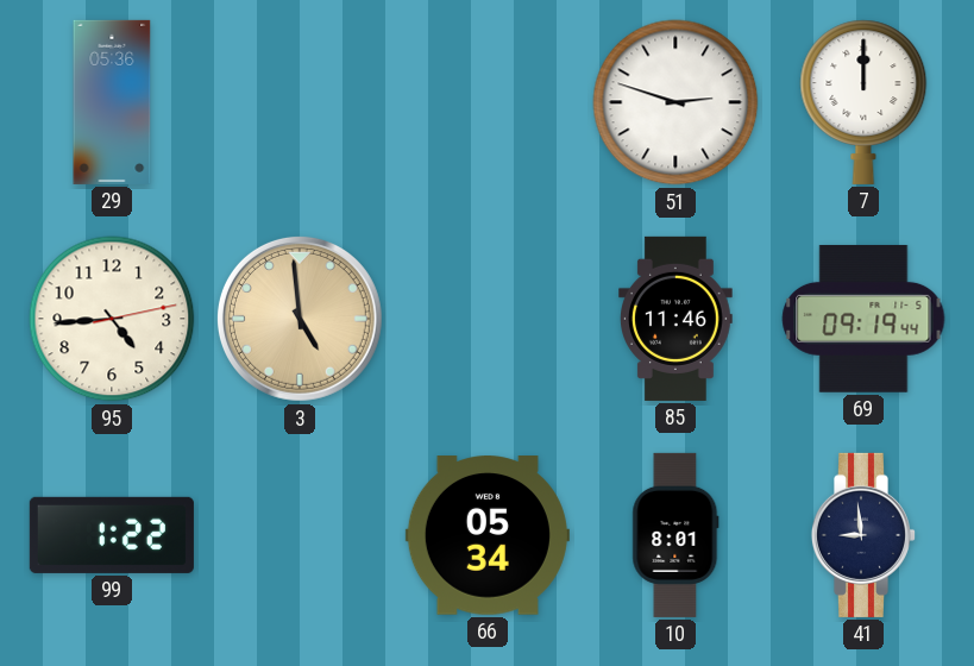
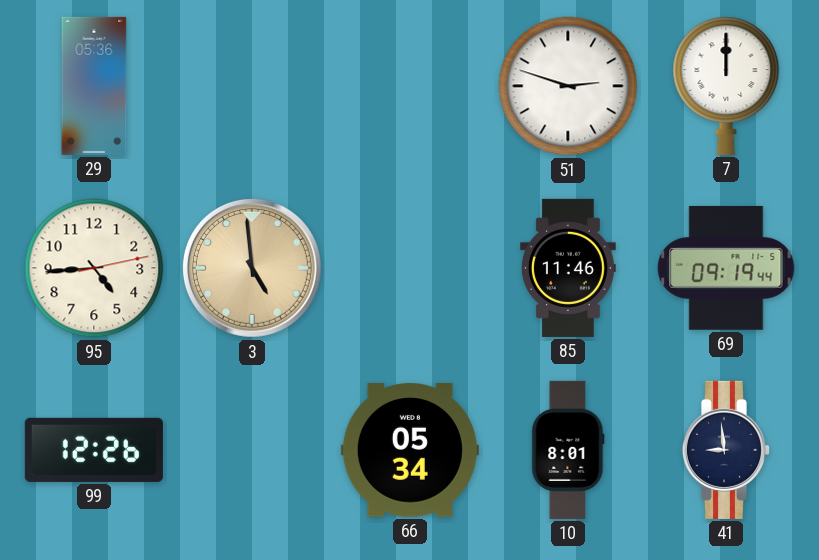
99: 1:22 -> 12:26 (94, 450)
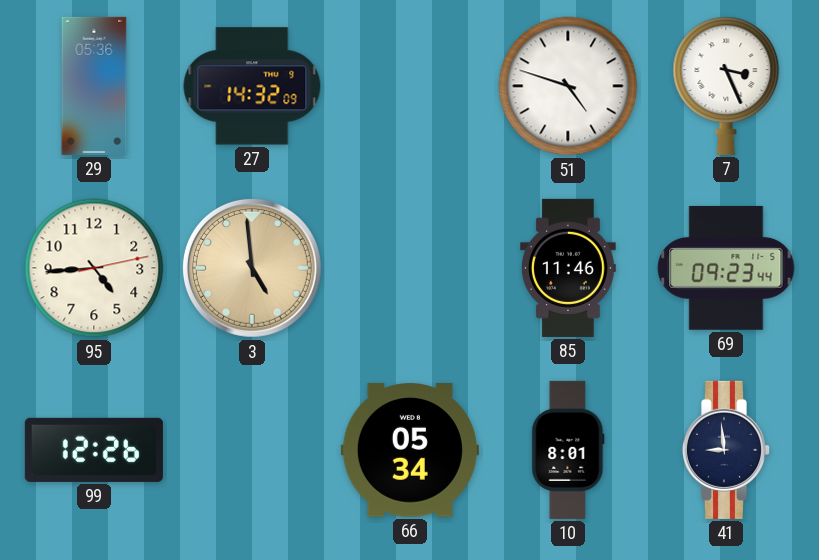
27: none -> 14:32 (252, 86)
51: 2:48 -> 4:48 (568, 86)
7: 12:00 -> 3:26 (726, 86)
69: 09:19 -> 09:23 (726, 268)
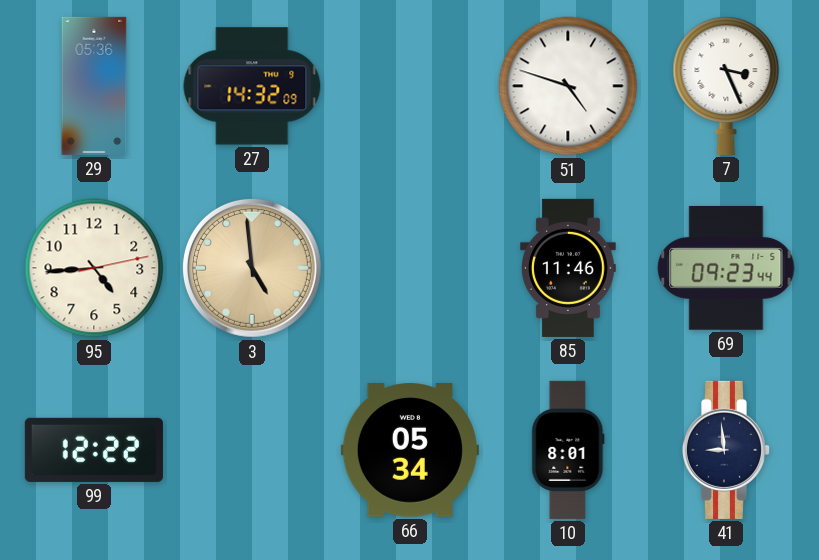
99: 12:26 -> 12:22 (94, 450)
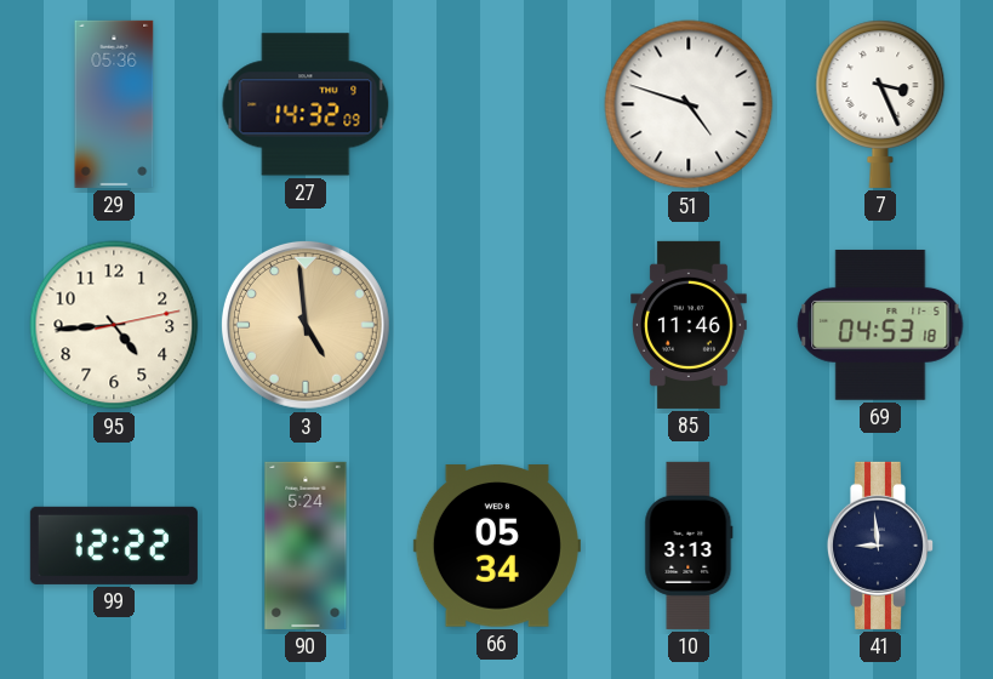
69: 09:23 -> 04:53 (880, 325)
90: none -> 5:24 (306, 546)
10: 8:01 -> 3:13 (689, 546)
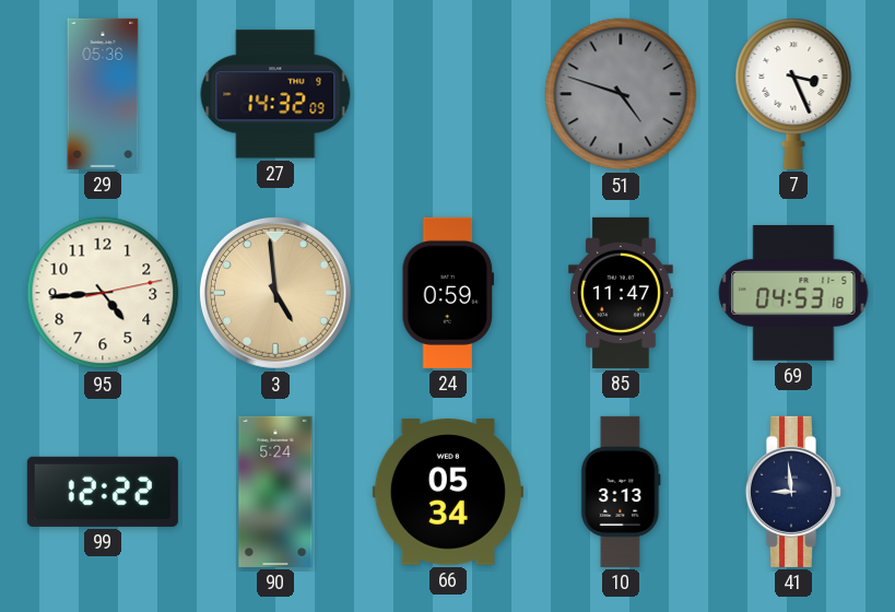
51 dial: white -> grey (621, 94)
24: none -> 0:59 (448, 293)
85: 11:46 -> 11:47 (621, 293)
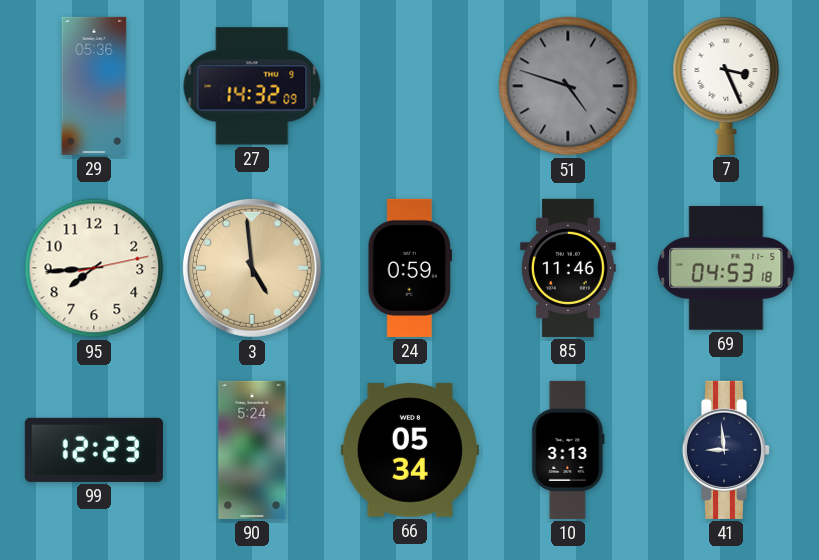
95: 4:44 -> 7:44 (94, 268)
85: 11:47 -> 11:46 (568, 268)
99: 12:22 -> 12:23 (94, 450)
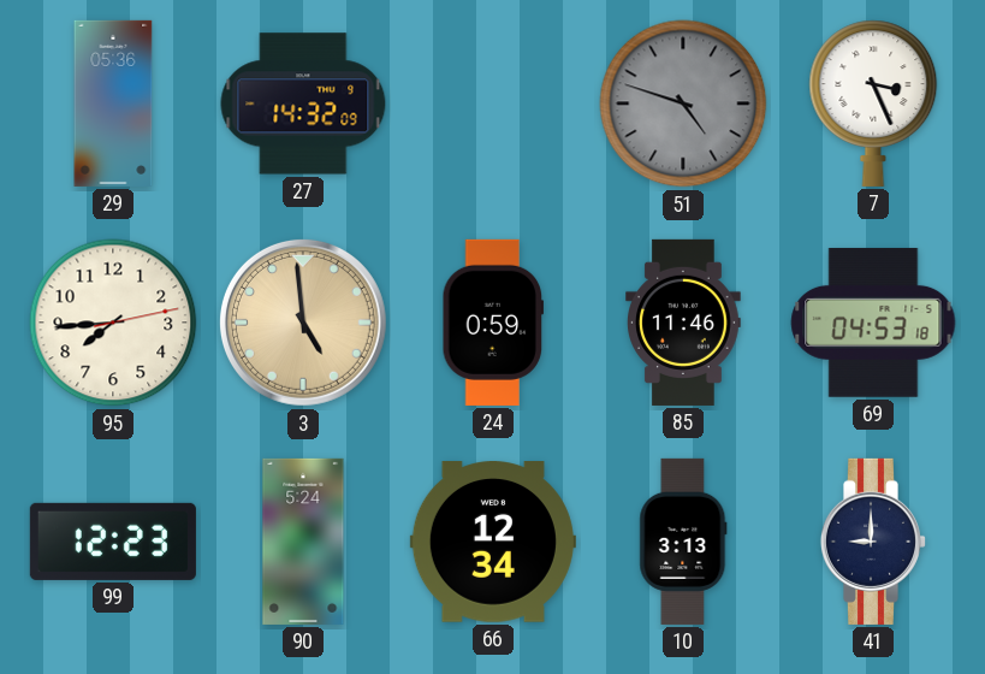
66: 05:34 -> 12:34 (493, 542)
41: 8:59 -> 9:00 (872, 542)
